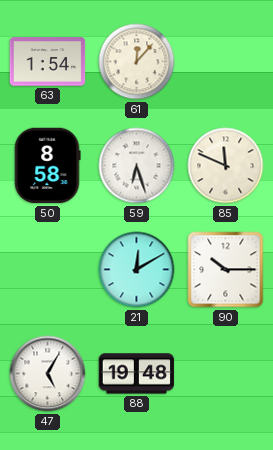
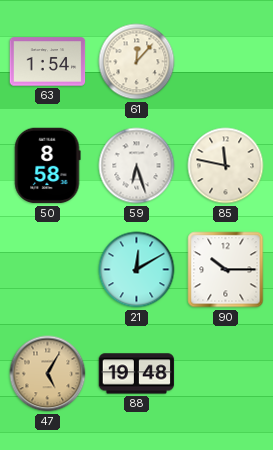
85: 11:49 -> 11:47 (226, 166)
47 dial: white -> champagne (48, 374)
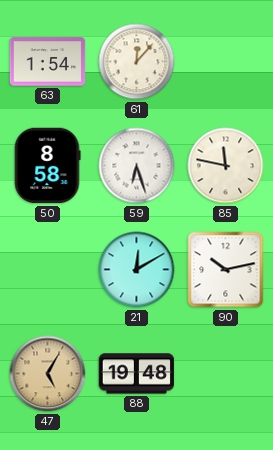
90: 10:15 -> 10:13 (226, 270)
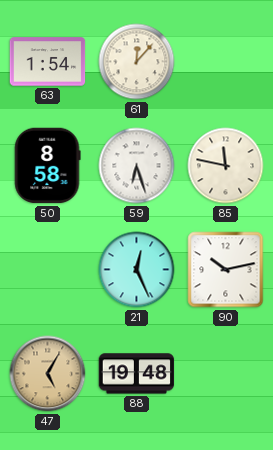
21: 12:10 -> 12:26 (137, 270)
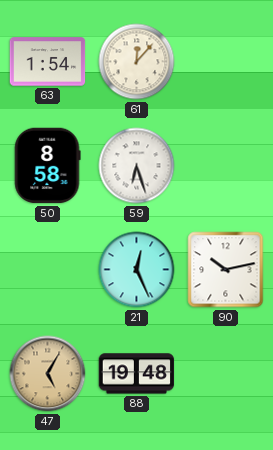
85: 11:47 -> none (226, 166)
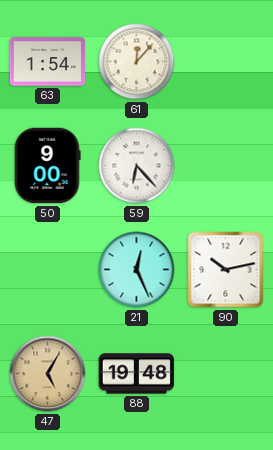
50: 8:58 -> 9:00 (48, 166)
59: 6:27 -> 6:23 (137, 166)
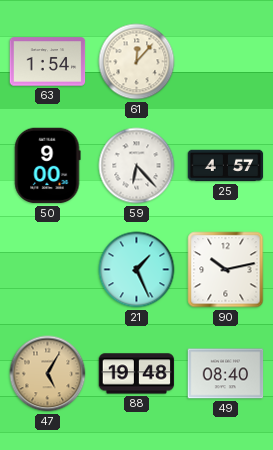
25: none -> 4:57 (226, 166)
21: 12:26 -> 1:26 (137, 270)
49: none -> 08:40 (226, 374)
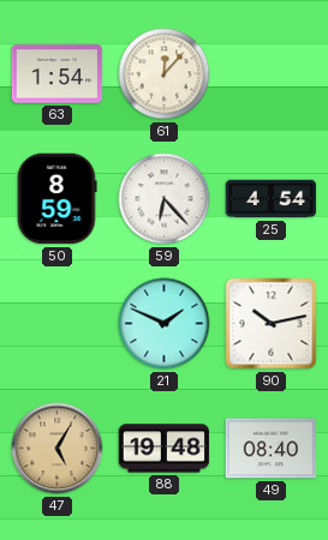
50: 9:00 -> 8:59 (58, 199)
25: 4:57 -> 4:54 (272, 199)
21: 1:26 -> 1:49 (165, 324)
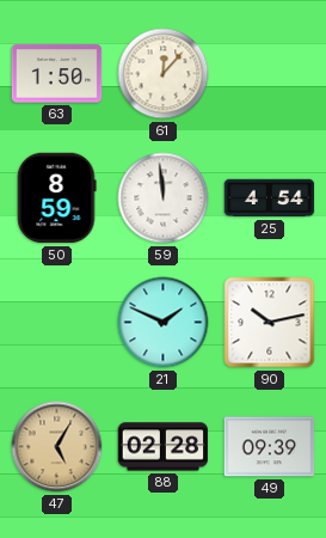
63: 1:54 -> 1:50 (57, 74)
59: 6:23 -> 11:59 (164, 198)
88: 19:48 -> 02:28 (164, 447)
49: 08:40 -> 09:39 (270, 447)
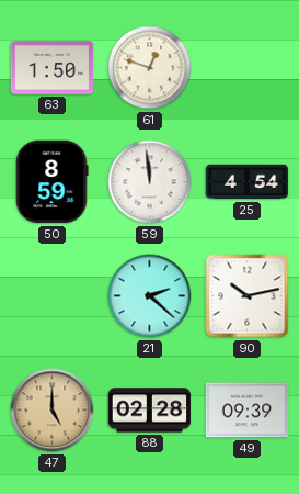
61: 12:07 -> 12:48 (150, 68)
21: 1:49 -> 2:22 (150, 296)
47: 5:05 -> 5:00 (53, 411)
